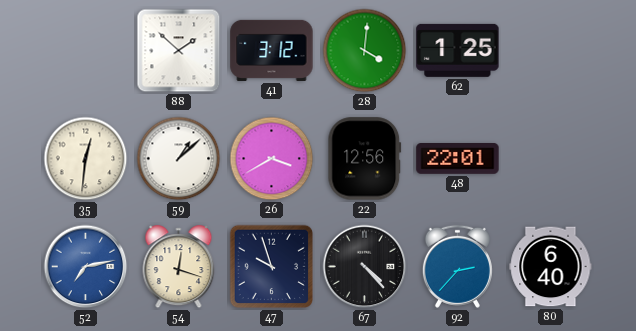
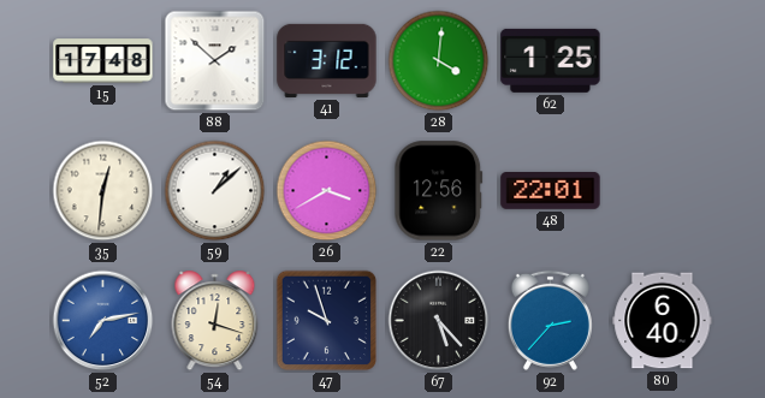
15: none -> 17:48 (103, 61)
67: 4:23 -> 5:23 (439, 321)
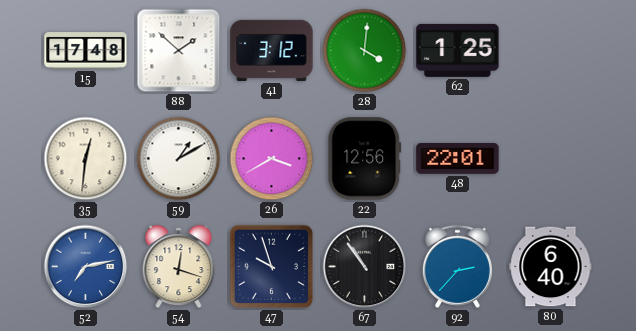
59: 1:08 -> 1:10 (179, 159)
67: 5:23 -> 10:54 (365, 267)
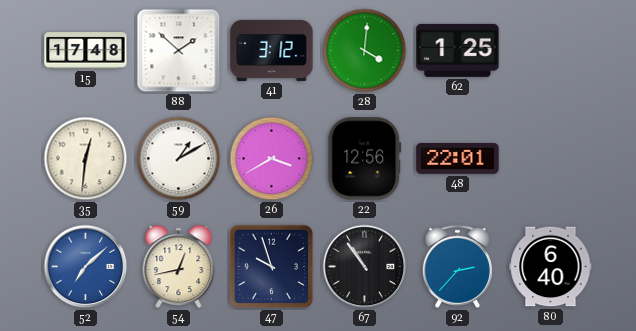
52: 7:13 -> 7:08 (86, 267)
54: 12:18 -> 12:43 (179, 267)
